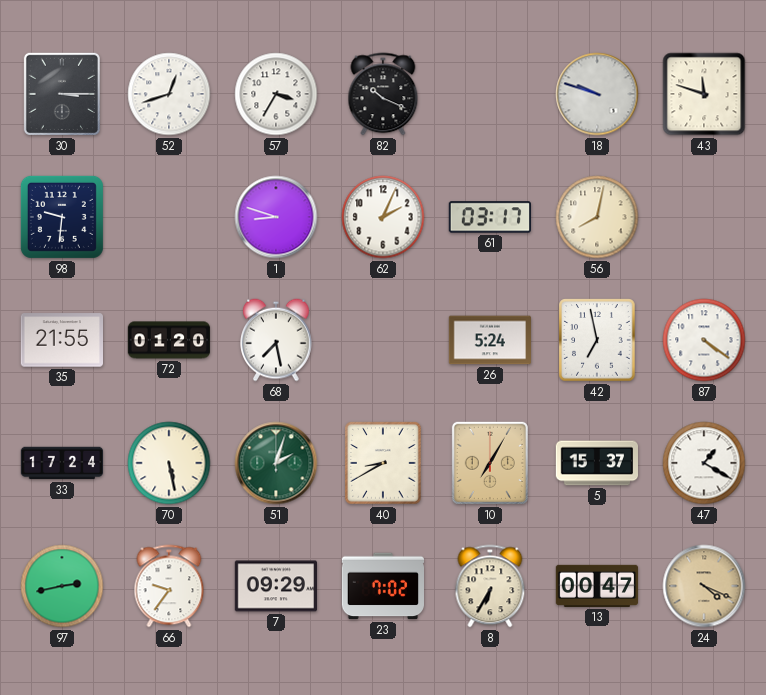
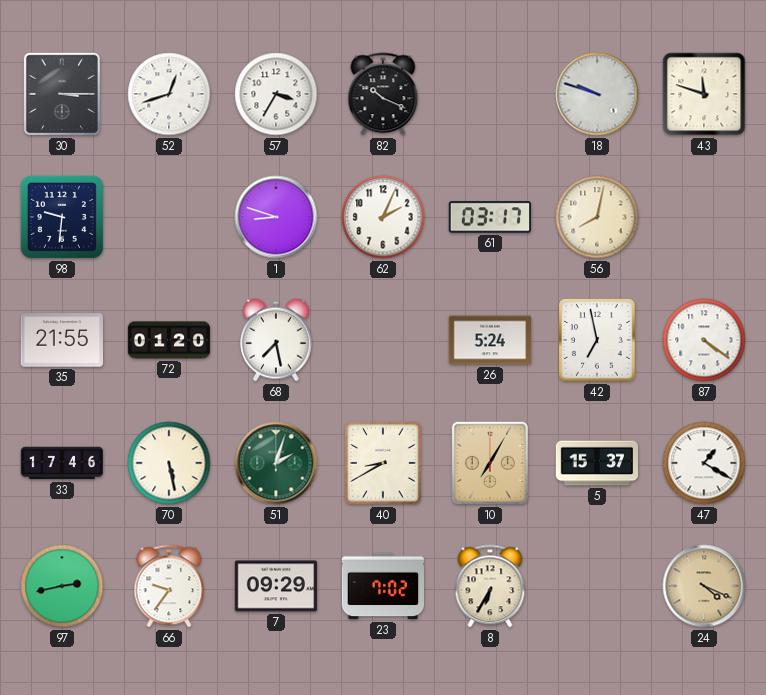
33: 17:24 -> 17:46 (62, 463)
13: 00:47 -> none (597, 586)
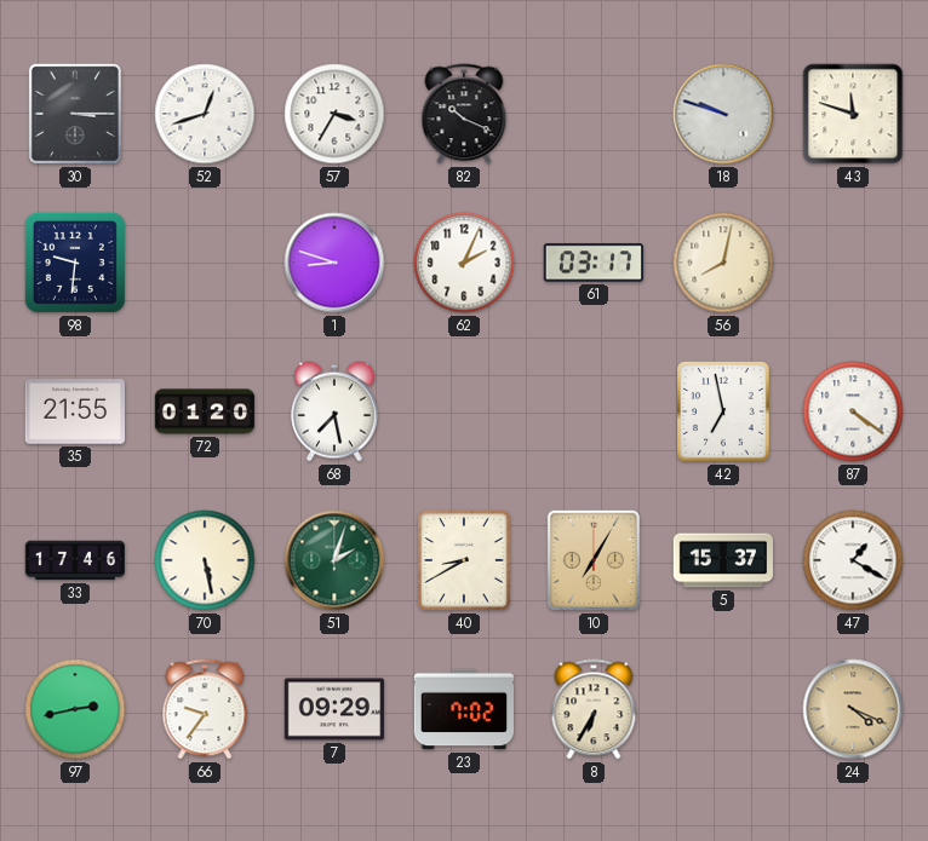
26: 5:24 -> none (490, 340)
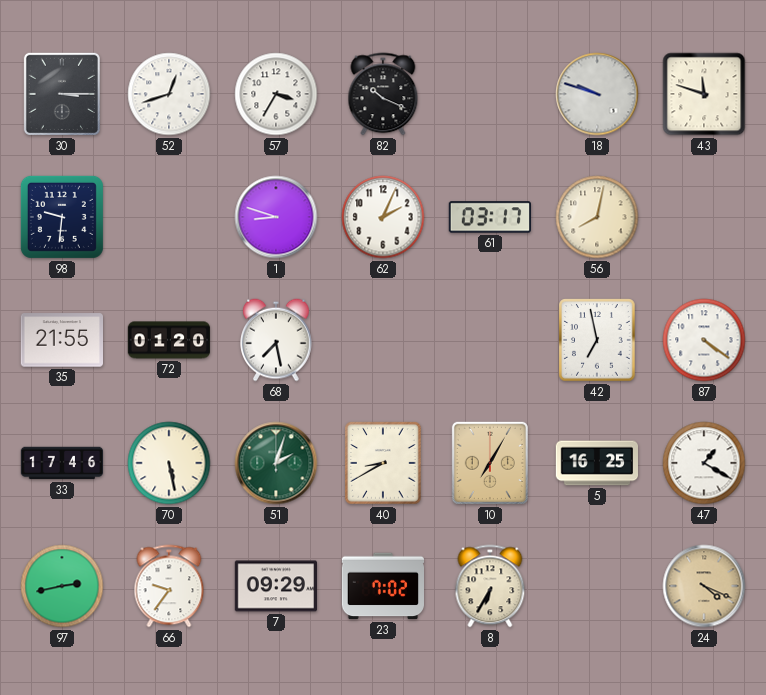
5: 15:37 -> 16:25 (597, 463)
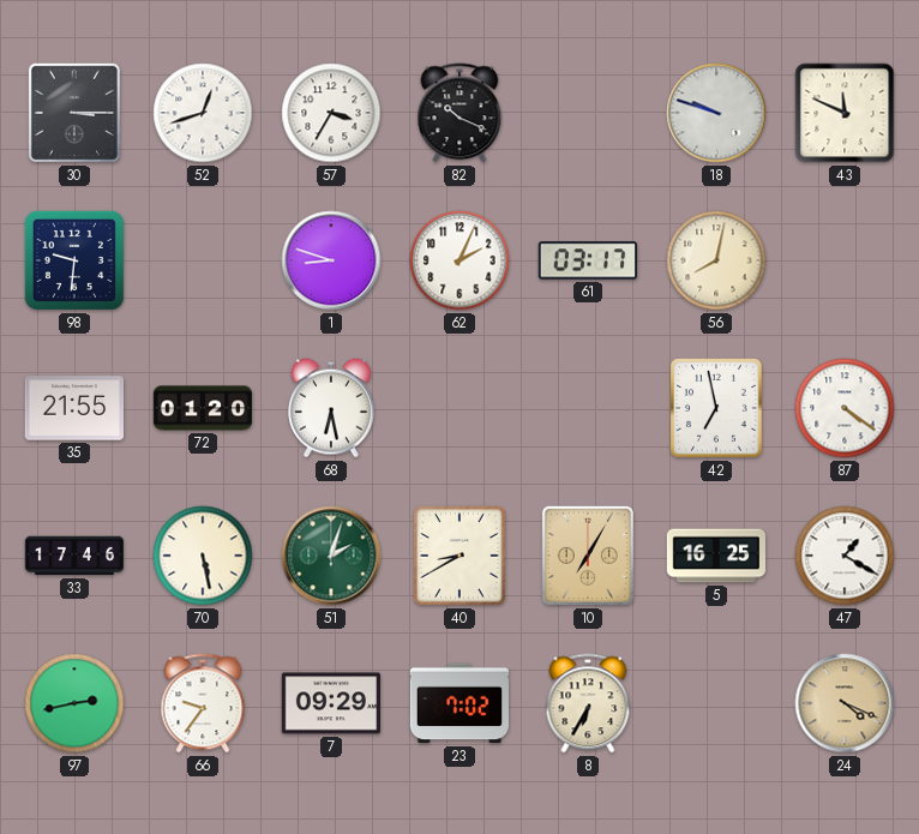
43: 11:48 -> 11:49 (845, 113)
68: 7:28 -> 6:28 (332, 408)
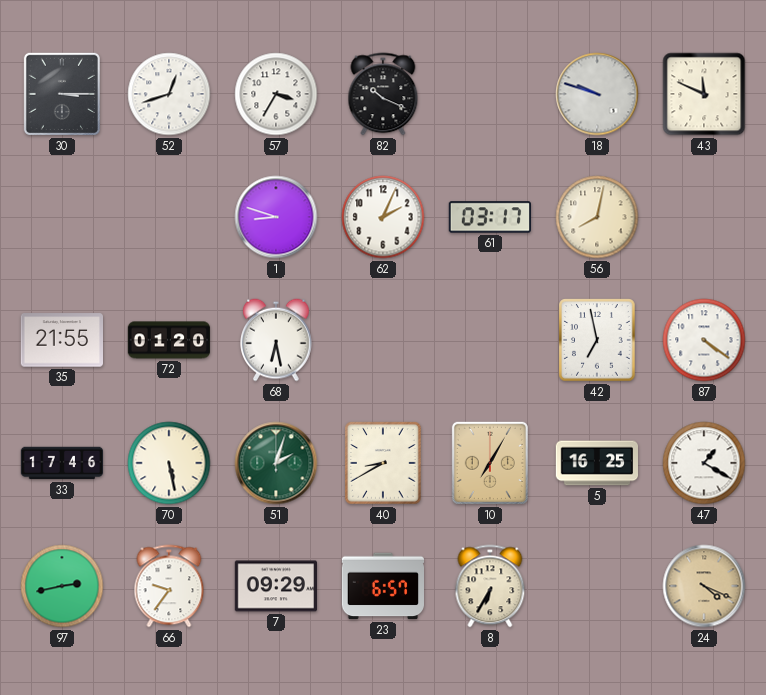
98: 9:31 -> none (74, 260)
23: 7:02 -> 6:57 (382, 586)
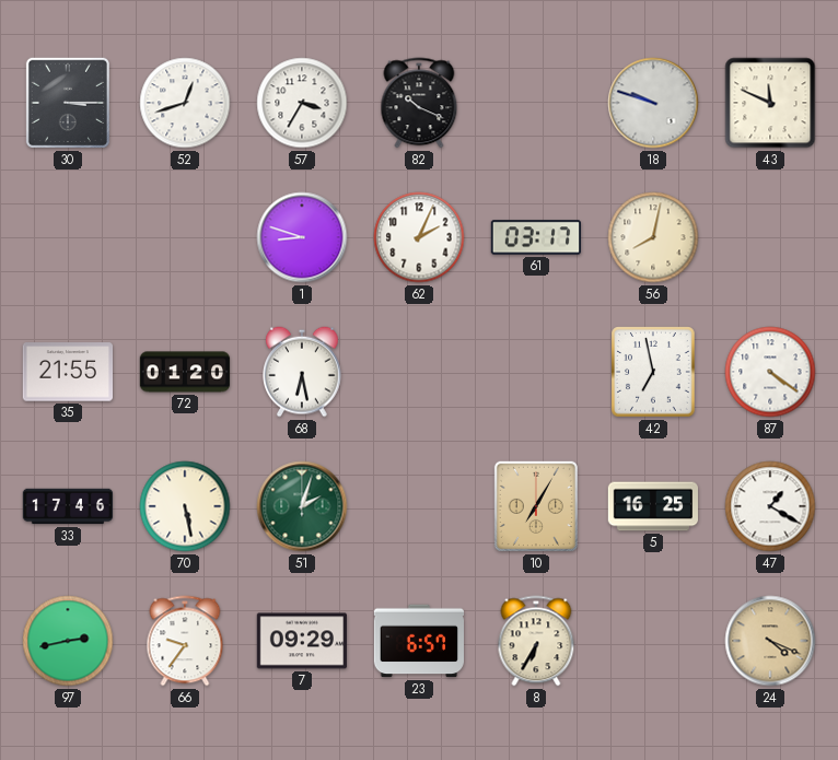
40: 8:40 -> none (383, 463)
